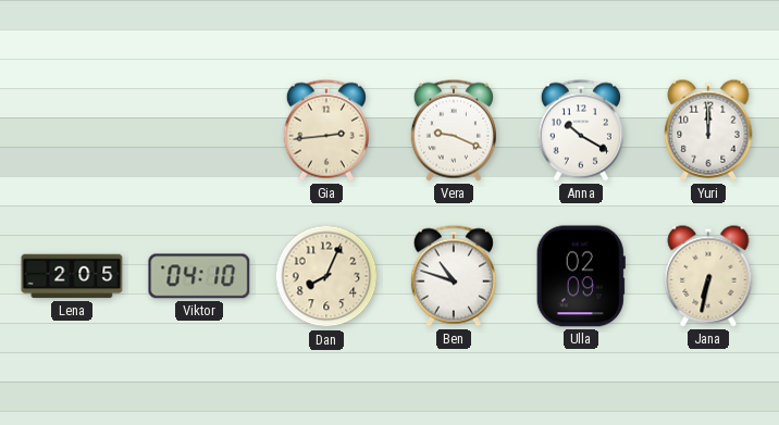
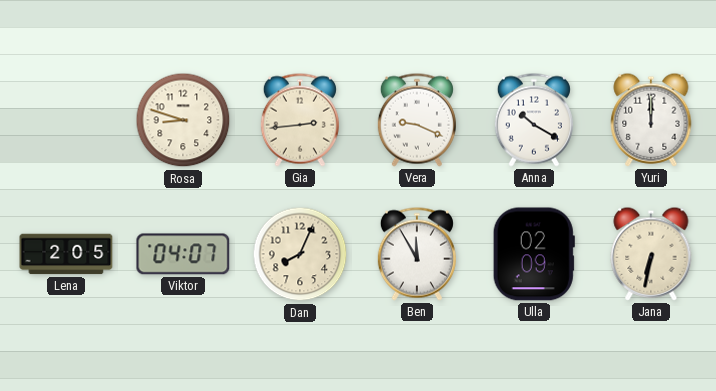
Rosa: none -> 8:48 (183, 120)
Viktor: 04:10 -> 04:07 (183, 254)
Ben: 10:48 -> 11:55 (417, 254)
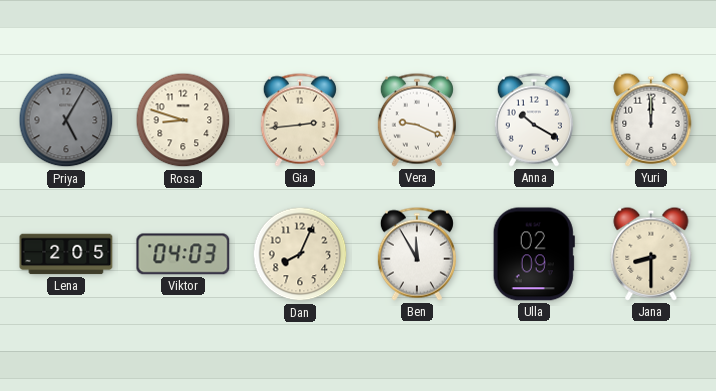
Priya: none -> 5:05 (66, 120)
Viktor: 04:07 -> 04:03 (183, 254)
Jana: 6:32 -> 8:30 (651, 254)
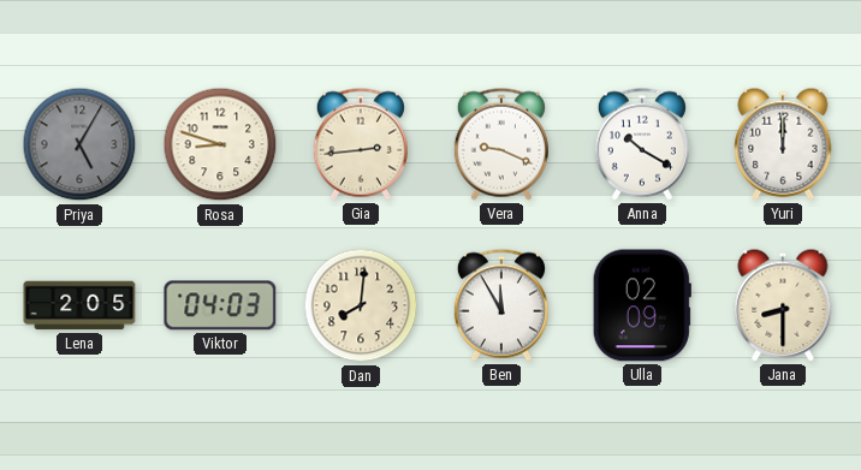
Dan: 8:04 -> 8:01 (361, 305)
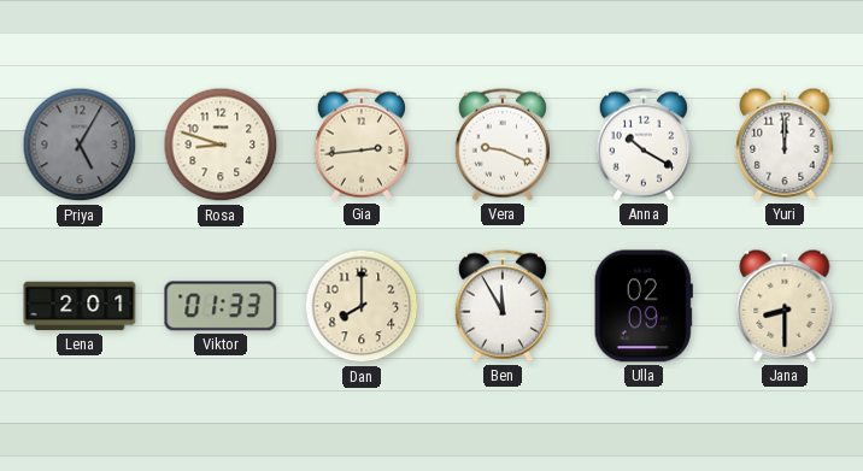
Lena: 2:05 -> 2:01 (80, 306)
Viktor: 04:03 -> 01:33 (221, 306)
Dan: 8:01 -> 8:00 (362, 306)
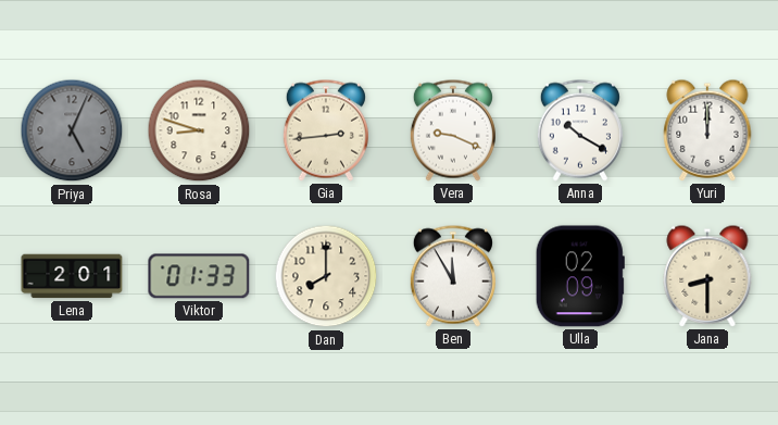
Priya: 5:05 -> 5:04 (72, 130)
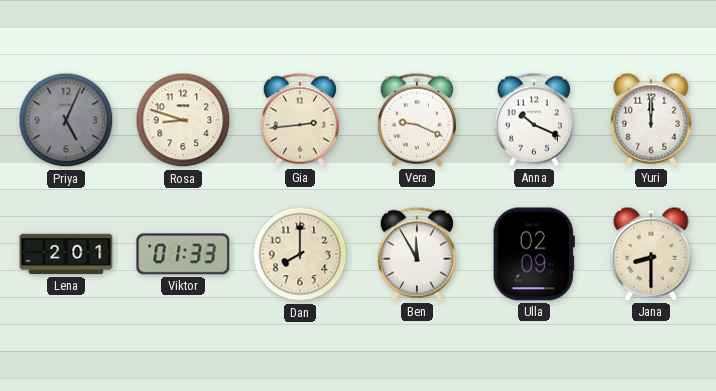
Anna: 10:20 -> 10:19 (534, 120)
